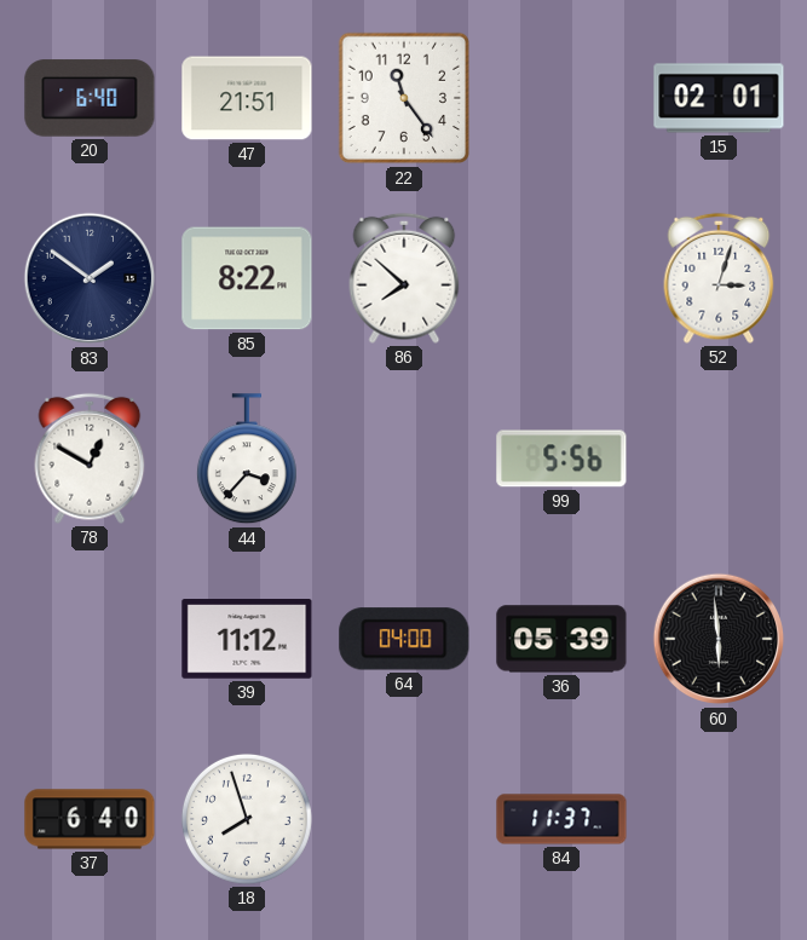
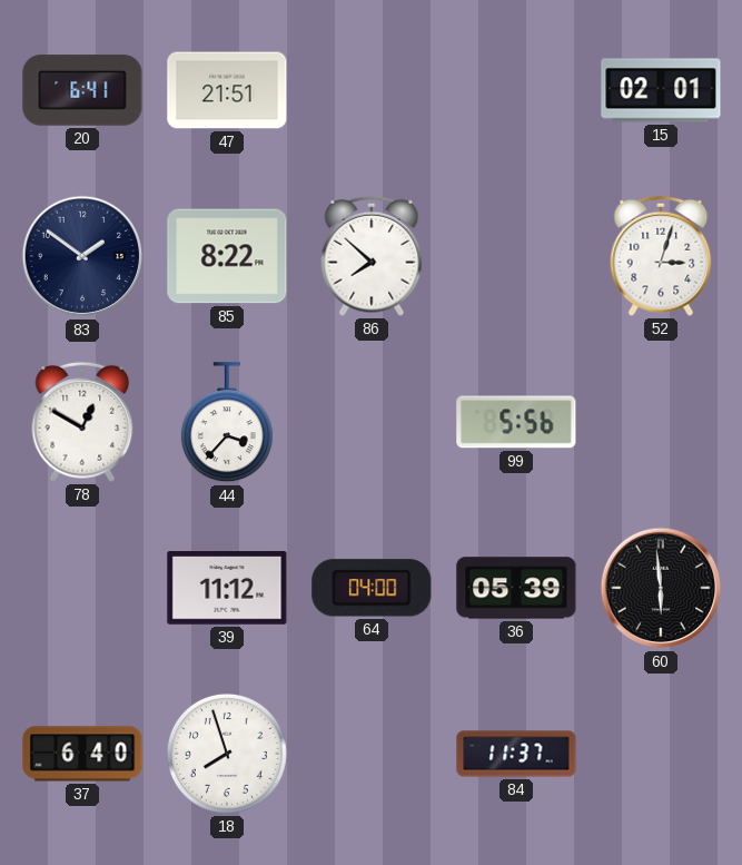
20: 6:40 -> 6:41 (82, 90)
22: 11:24 -> none (404, 98)
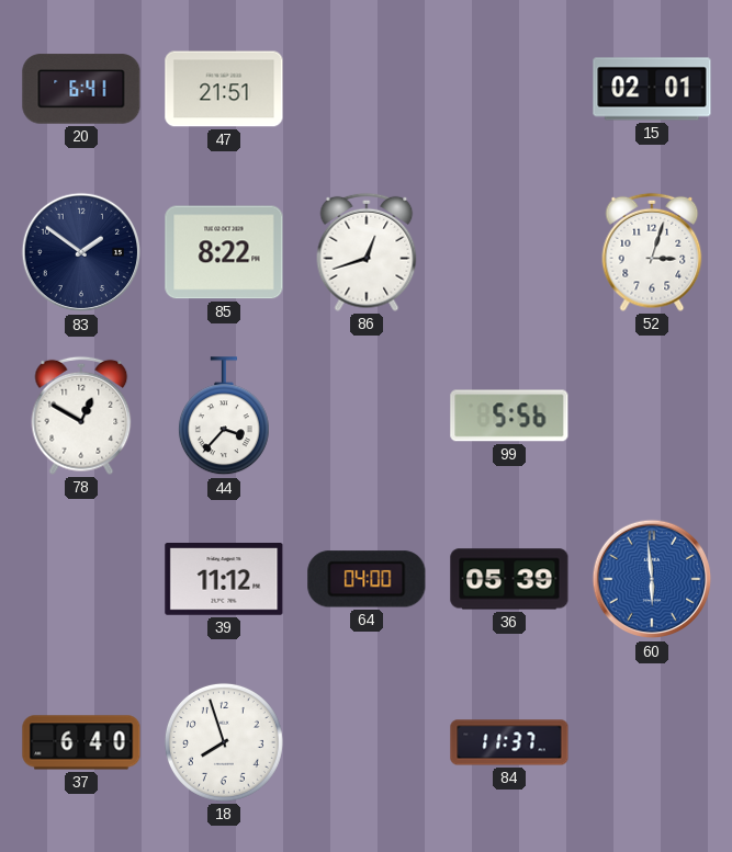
86: 7:52 -> 12:42 (367, 252)
60 dial: black -> blue (652, 579)
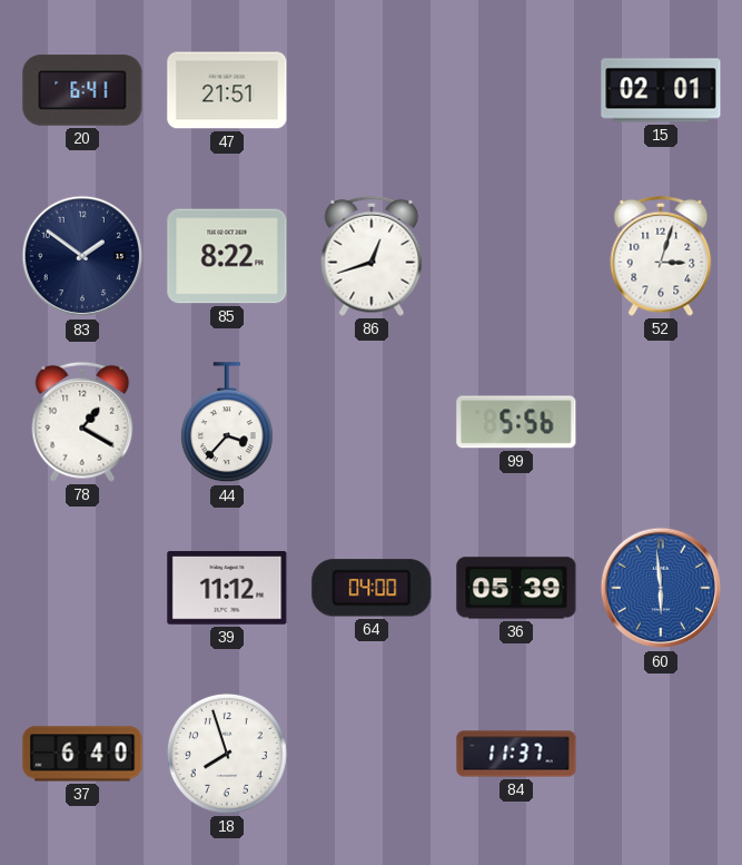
78: 12:50 -> 1:20 (82, 422)
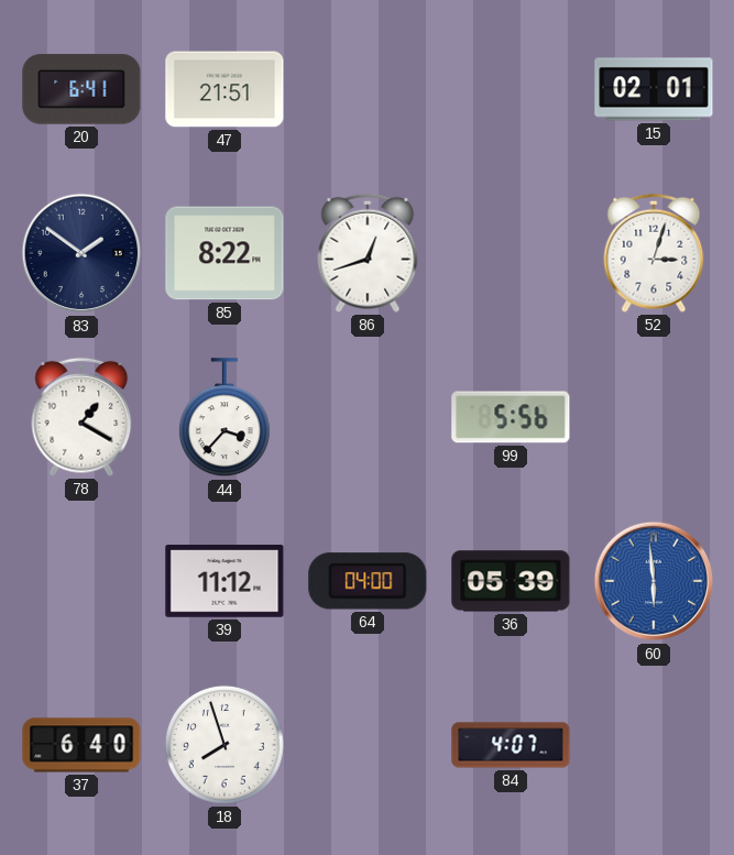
84: 11:37 -> 4:07 (511, 745)
